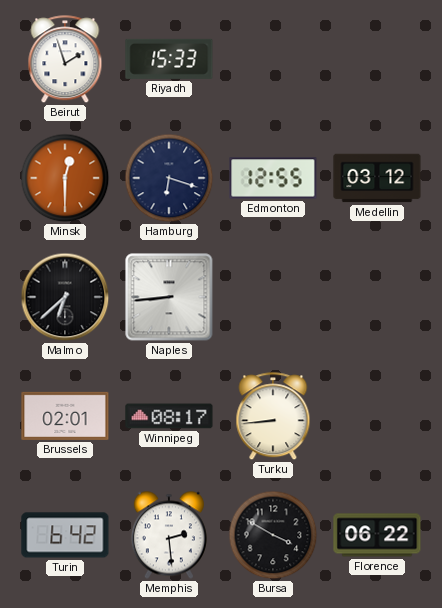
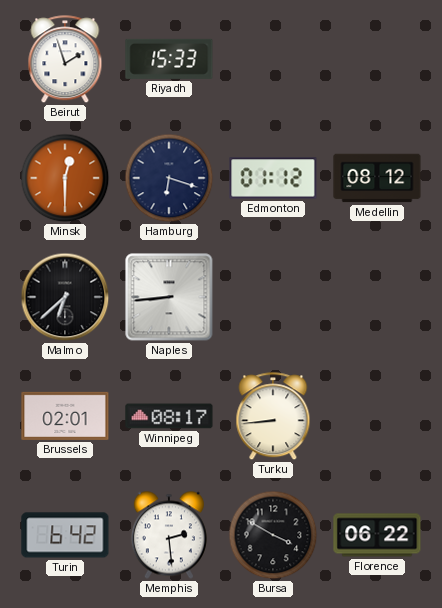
Edmonton: 12:55 -> 01:12 (273, 178)
Medellin: 03:12 -> 08:12 (377, 178)
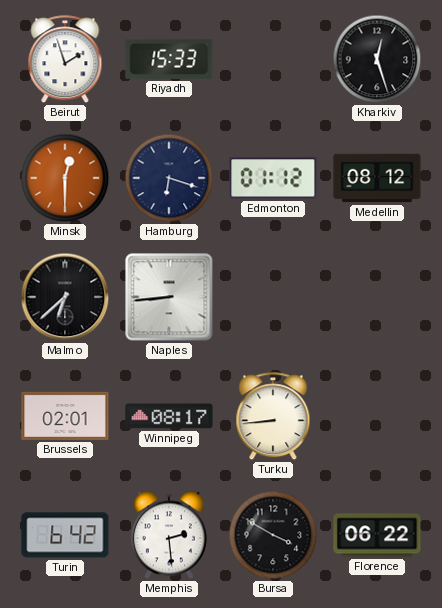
Kharkiv: none -> 12:27 (377, 59)
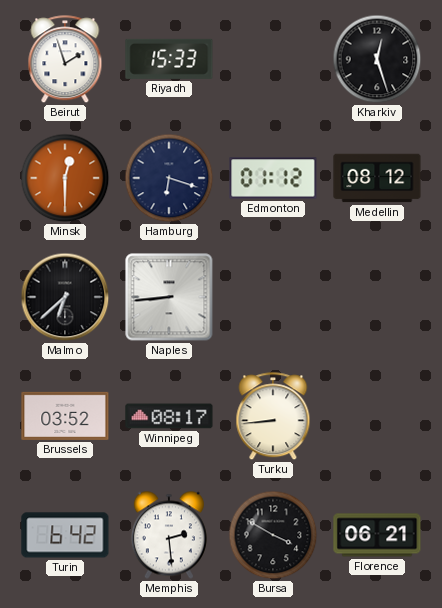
Brussels: 02:01 -> 03:52 (65, 416)
Florence: 06:22 -> 06:21 (377, 535)
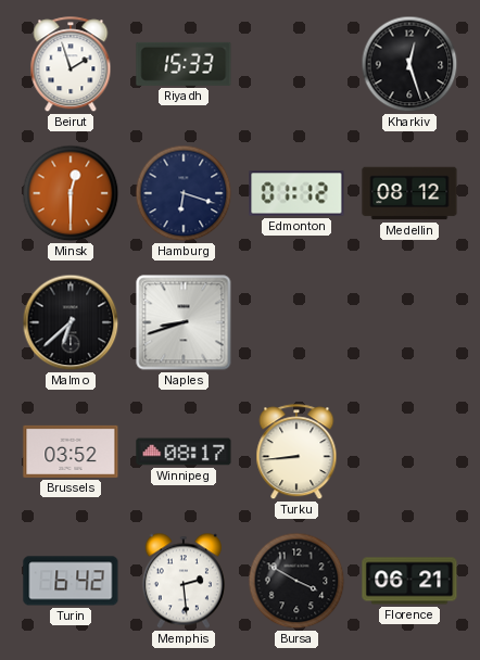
Naples: 8:44 -> 8:42 (184, 322)
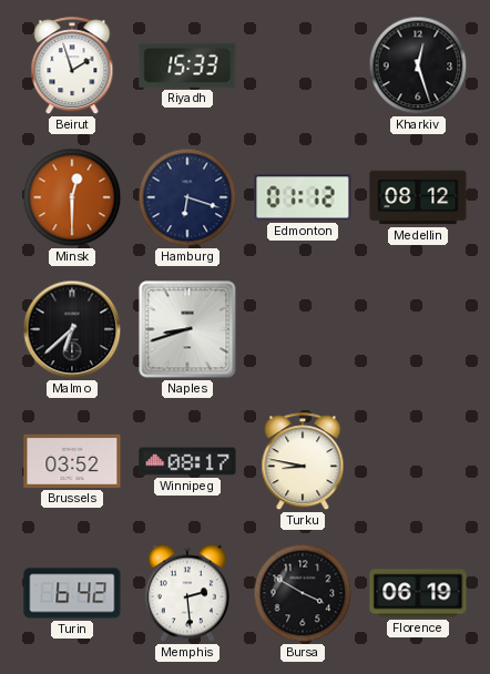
Turku: 8:44 -> 8:47 (303, 462)
Florence: 06:21 -> 06:19 (418, 593)
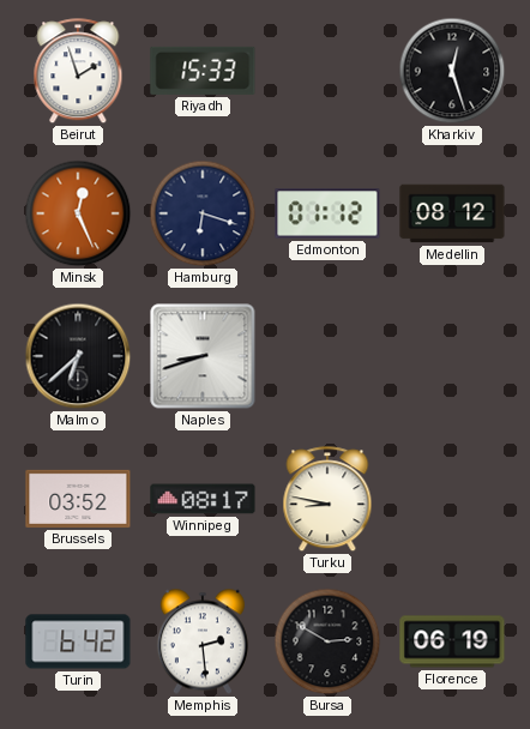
Minsk: 12:30 -> 12:26 (78, 213)
Bursa: 3:50 -> 2:50 (327, 641)
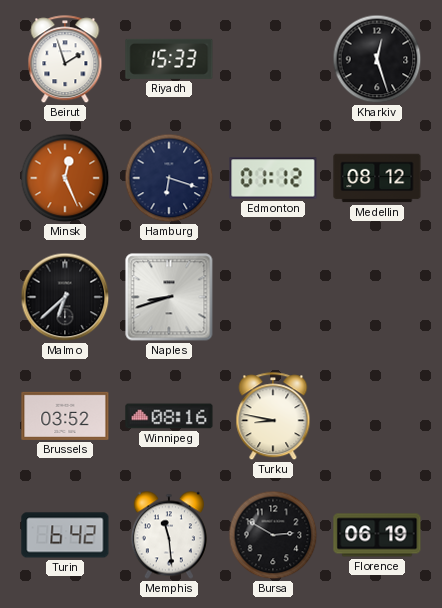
Winnipeg: 08:17 -> 08:16 (169, 416)
Memphis: 2:29 -> 11:29 (169, 535)
